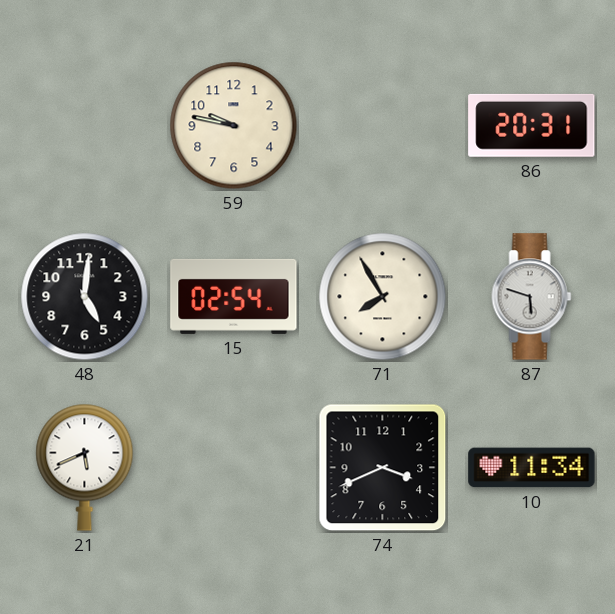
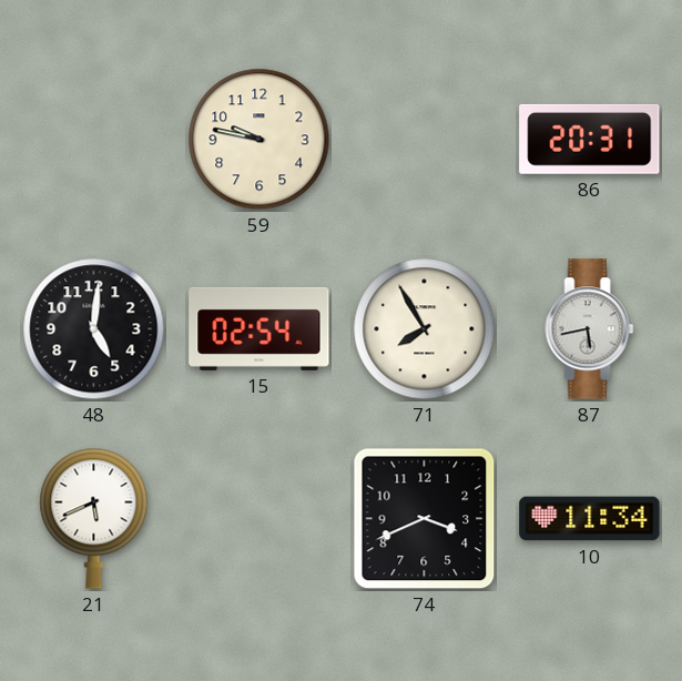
87: 5:48 -> 5:43 (590, 329)
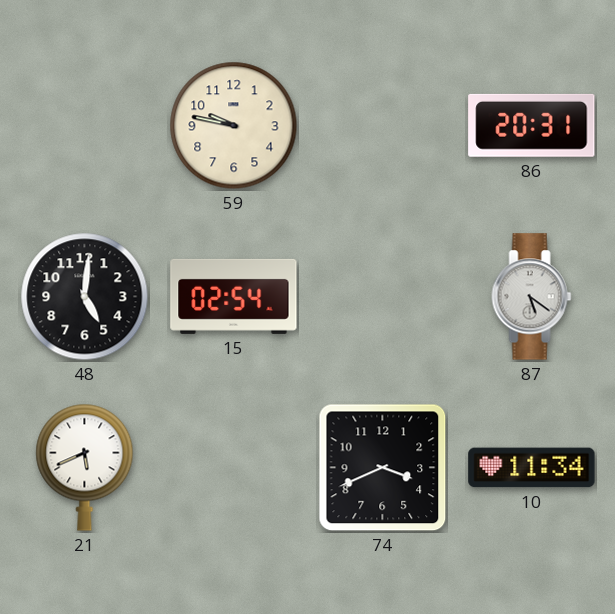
71: 7:55 -> none (425, 329)
87: 5:43 -> 5:21 (532, 297)
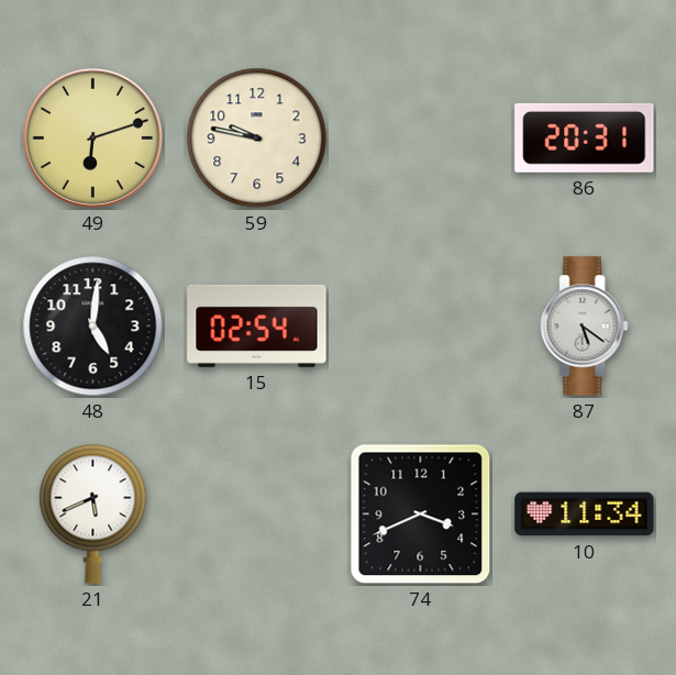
49: none -> 6:12 (92, 137)
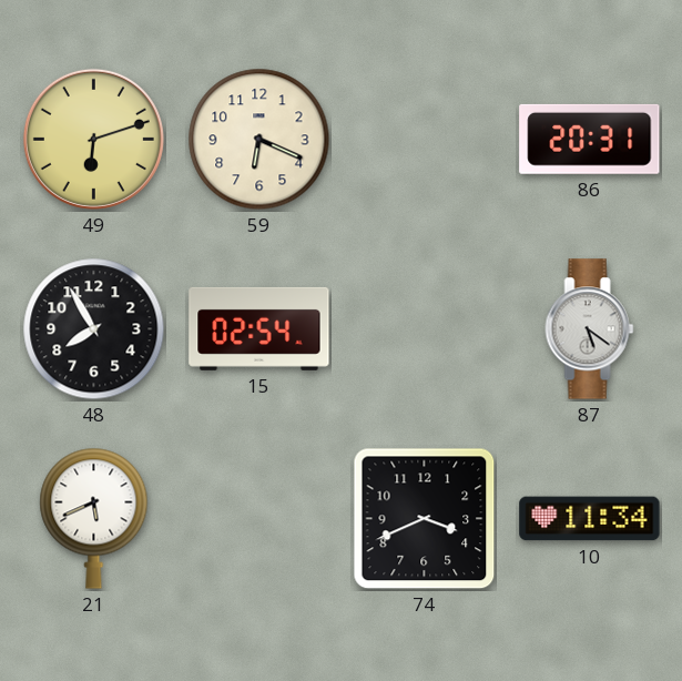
59: 9:47 -> 6:19 (259, 140)
48: 5:01 -> 7:55 (94, 329)
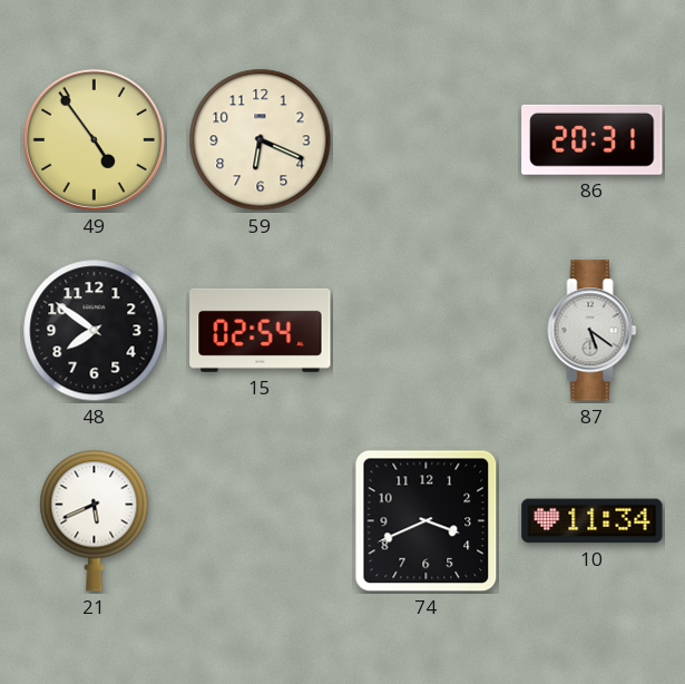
49: 6:12 -> 4:54 (94, 139)
48: 7:55 -> 7:51 (95, 331)
